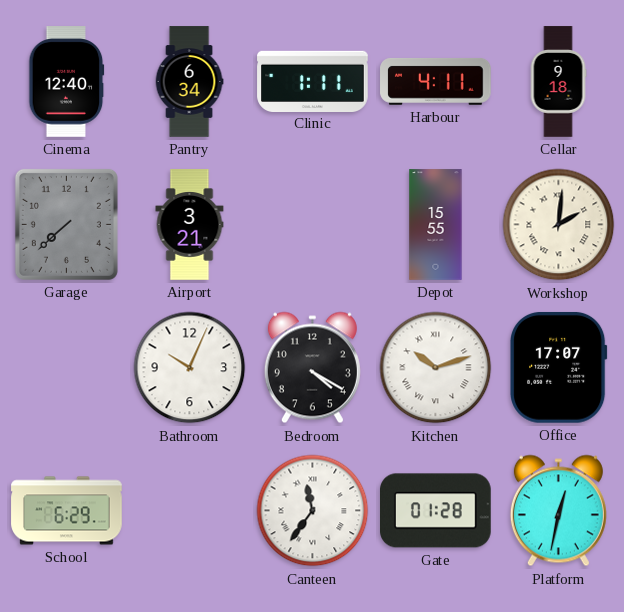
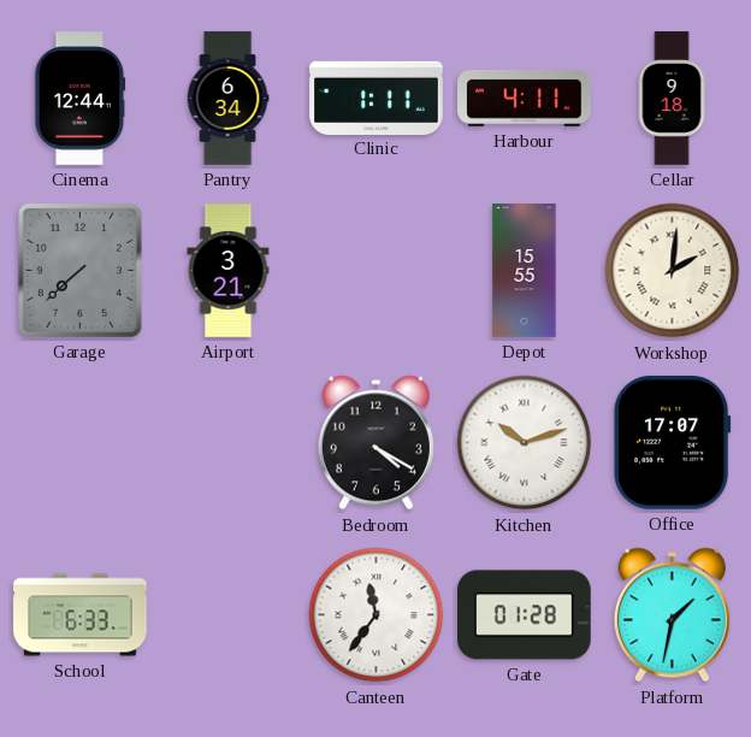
Cinema: 12:40 -> 12:44 (81, 99)
Bathroom: 10:04 -> none (190, 368)
School: 6:29 -> 6:33 (81, 615)
Platform: 12:32 -> 1:32 (672, 615)
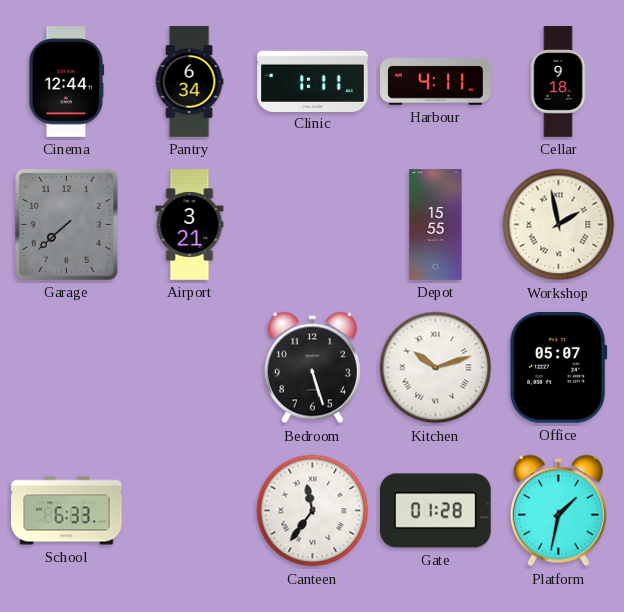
Workshop: 2:01 -> 1:58 (559, 225)
Bedroom: 4:20 -> 5:27 (312, 368)
Office: 17:07 -> 05:07 (559, 368)
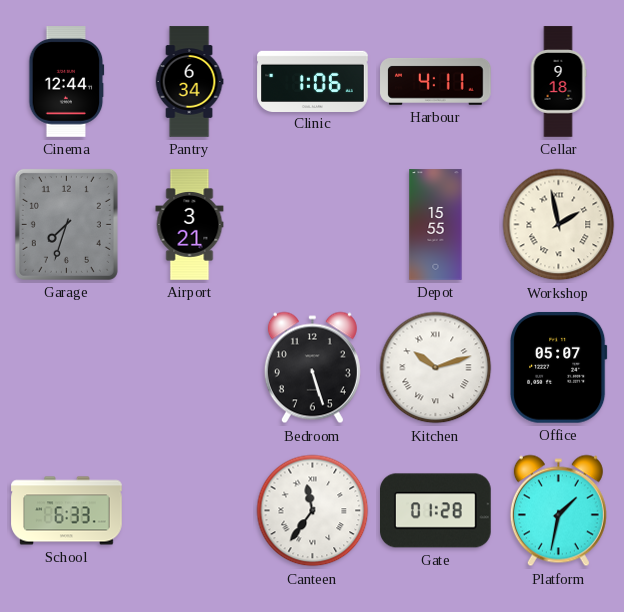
Clinic: 1:11 -> 1:06 (313, 81)
Garage: 7:38 -> 7:33 (66, 224)
